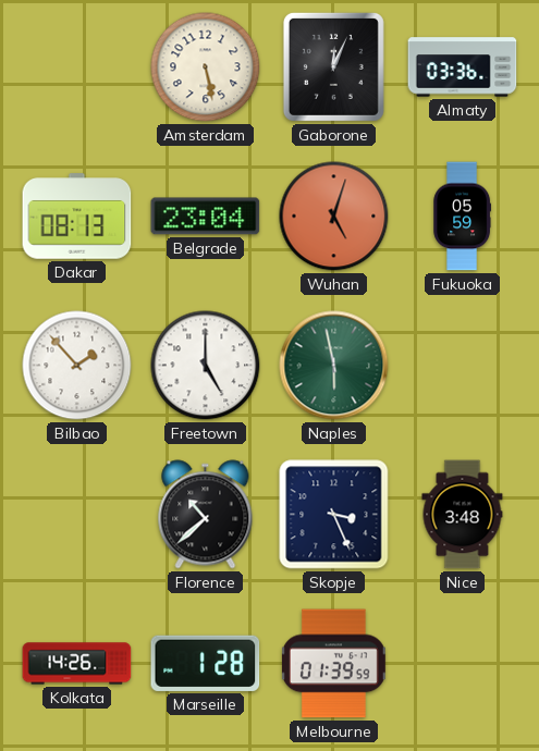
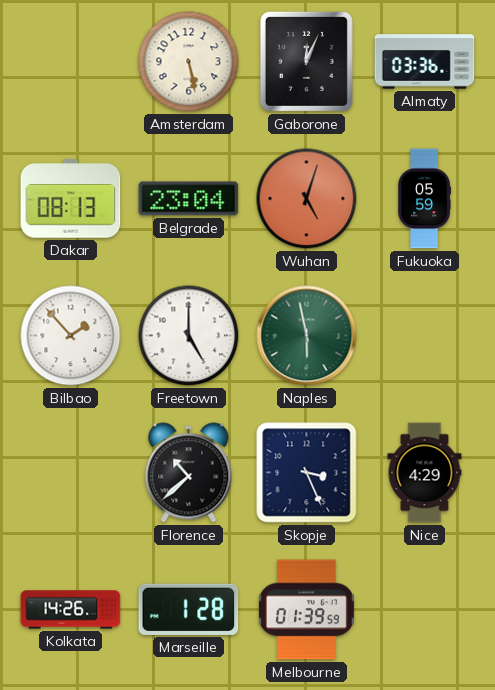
Nice: 3:48 -> 4:29 (425, 473)
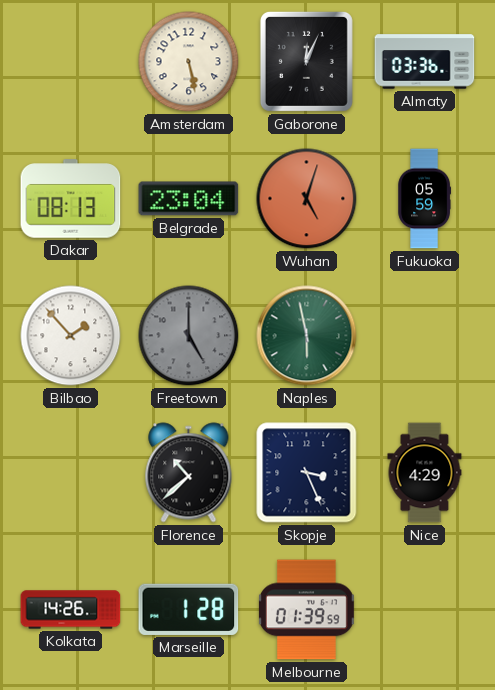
Freetown dial: white -> grey (189, 336)
